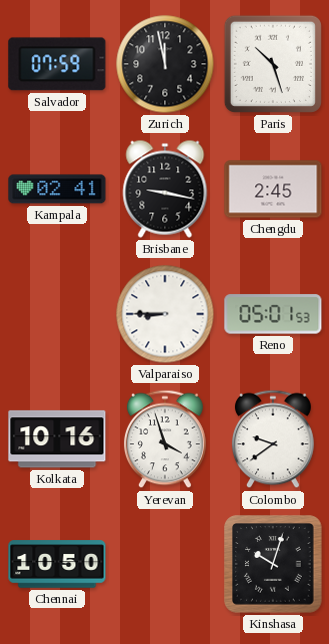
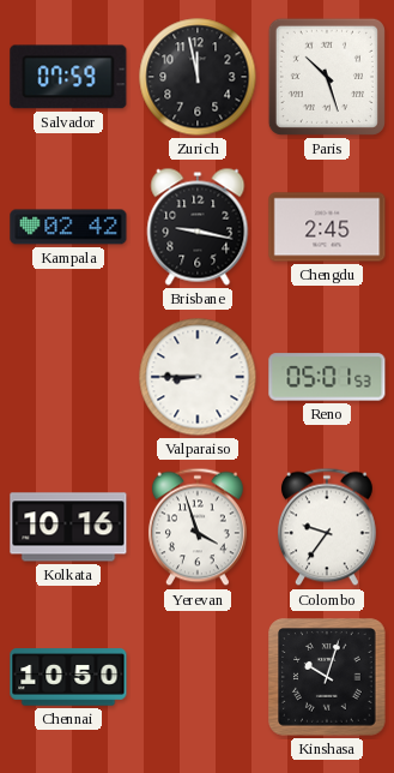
Kampala: 02:41 -> 02:42 (68, 227)
Colombo: 9:39 -> 9:36 (327, 527)
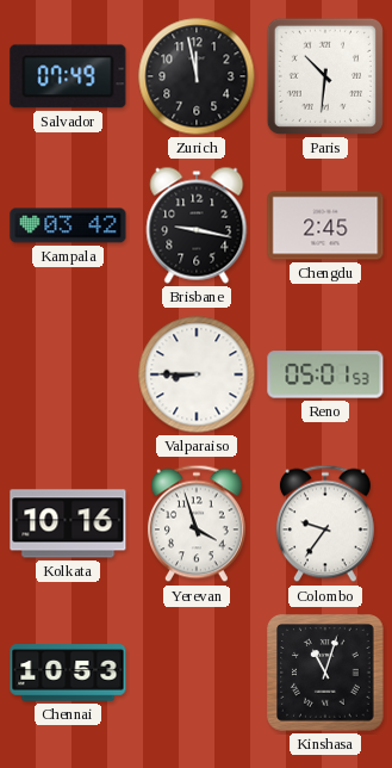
Salvador: 07:59 -> 07:49 (68, 76)
Paris: 10:27 -> 10:31 (325, 76)
Kampala: 02:42 -> 03:42 (68, 225)
Chennai: 10:50 -> 10:53 (68, 673)
Kinshasa: 10:03 -> 11:03 (325, 673)
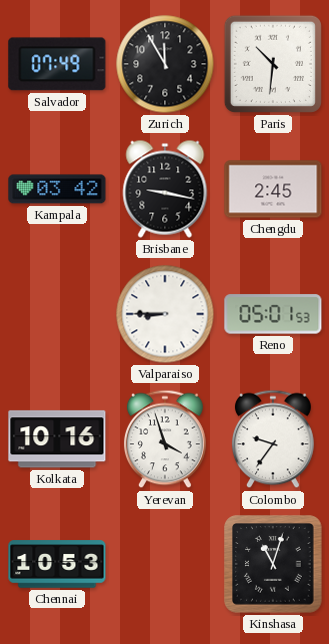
Zurich: 11:58 -> 11:55 (165, 64)
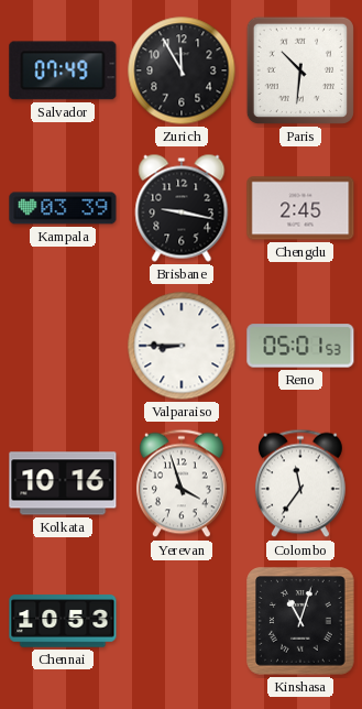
Kampala: 03:42 -> 03:39 (63, 208)
Colombo: 9:36 -> 11:36 (300, 483)
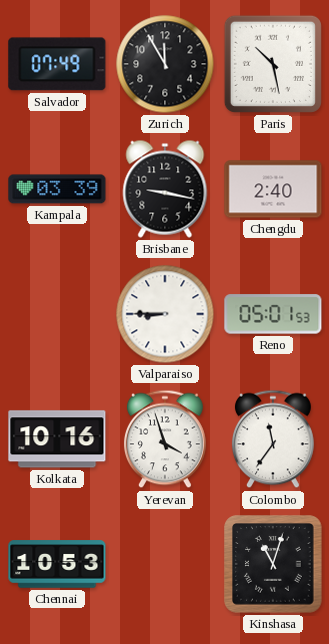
Paris: 10:31 -> 10:28 (273, 64)
Chengdu: 2:45 -> 2:40 (273, 189)
